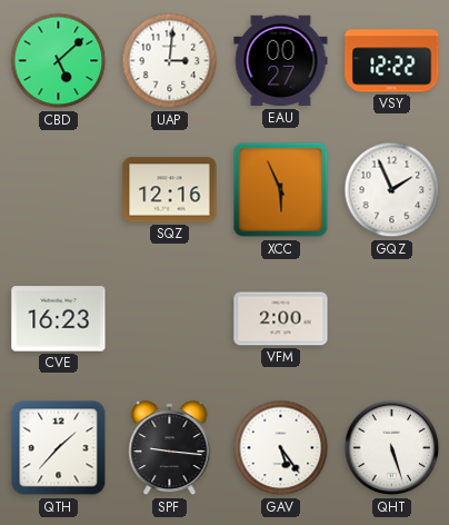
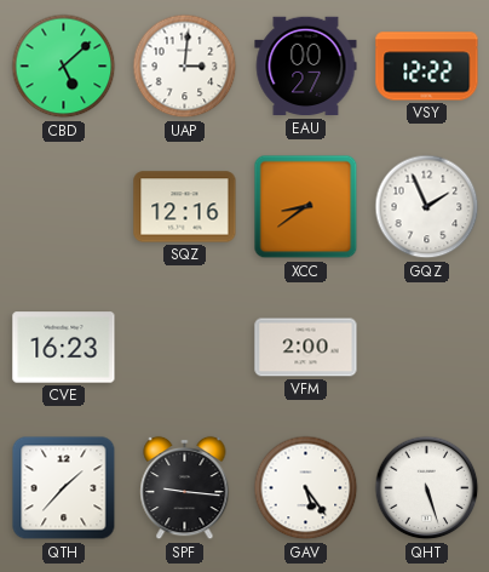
XCC: 5:56 -> 8:39 (306, 207)
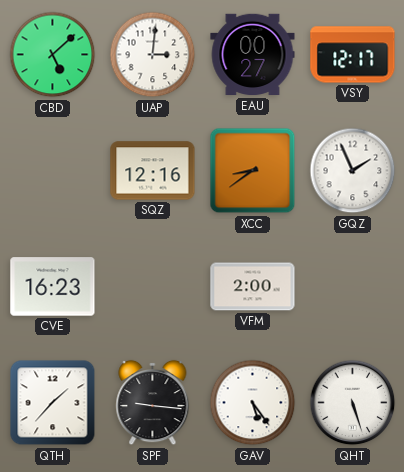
VSY: 12:22 -> 12:17 (353, 55)
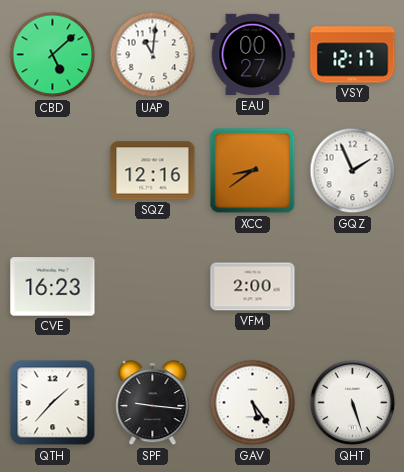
UAP: 3:01 -> 11:01 (153, 55)
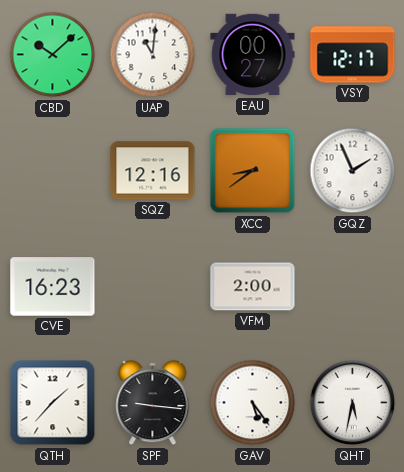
CBD: 5:08 -> 10:08 (53, 55)
QHT: 5:27 -> 5:32 (353, 403)
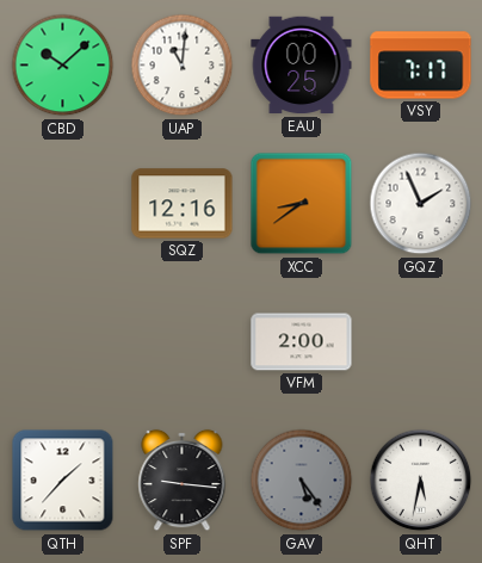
EAU: 00:27 -> 00:25 (302, 66)
VSY: 12:17 -> 7:17 (421, 66)
CVE: 16:23 -> none (53, 287)
GAV dial: white -> grey (302, 481)
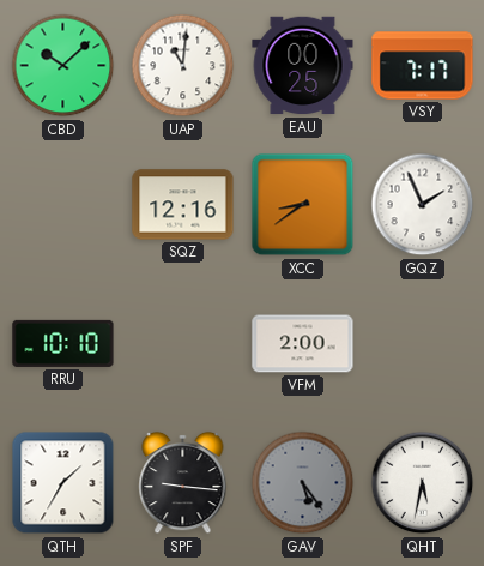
RRU: none -> 10:10 (63, 343)
QTH: 1:37 -> 1:35 (63, 483)
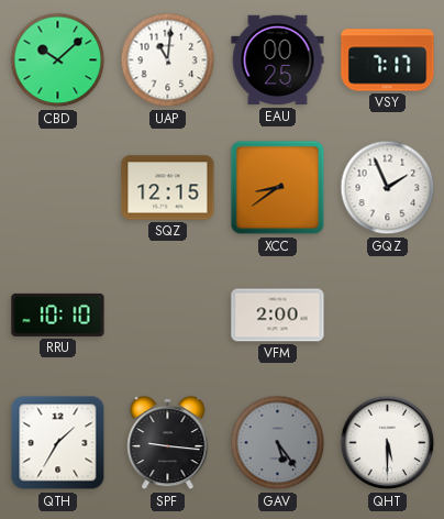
SQZ: 12:16 -> 12:15 (168, 188)
QHT: 5:32 -> 5:30 (388, 443)
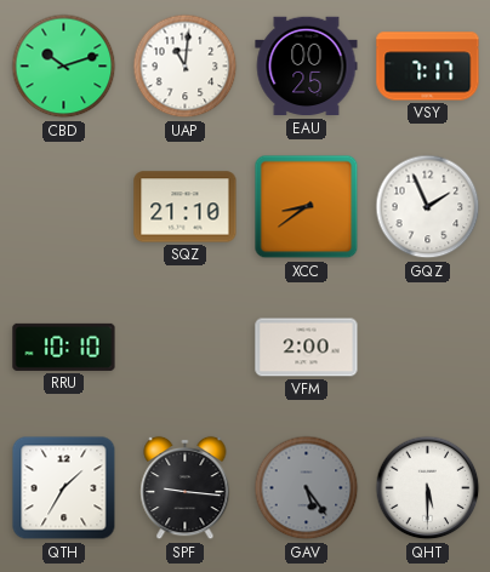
CBD: 10:08 -> 10:12 (64, 67)
SQZ: 12:15 -> 21:10 (186, 207)
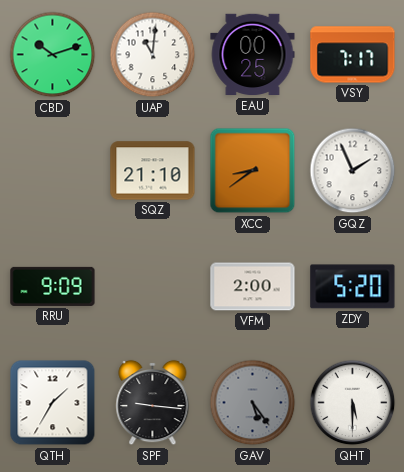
RRU: 10:10 -> 9:09 (53, 286)
ZDY: none -> 5:20 (353, 287)
